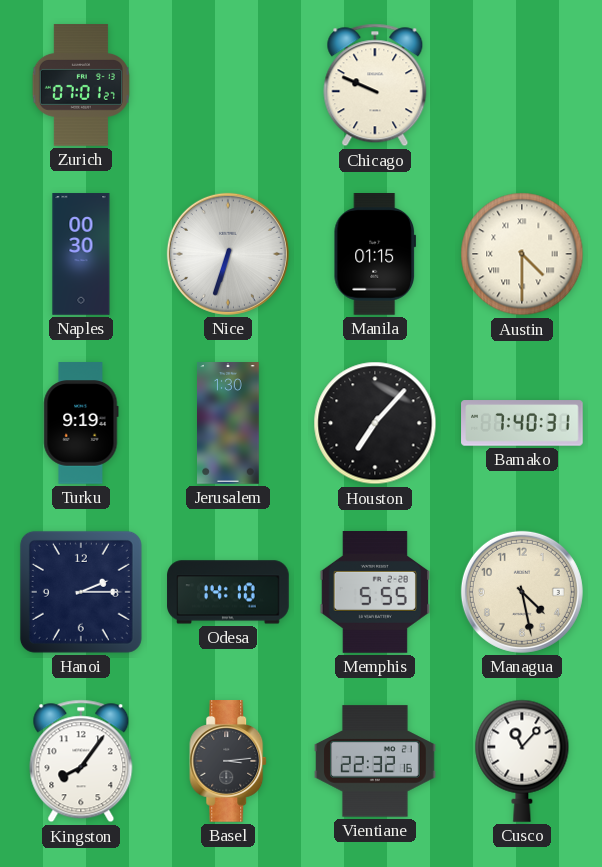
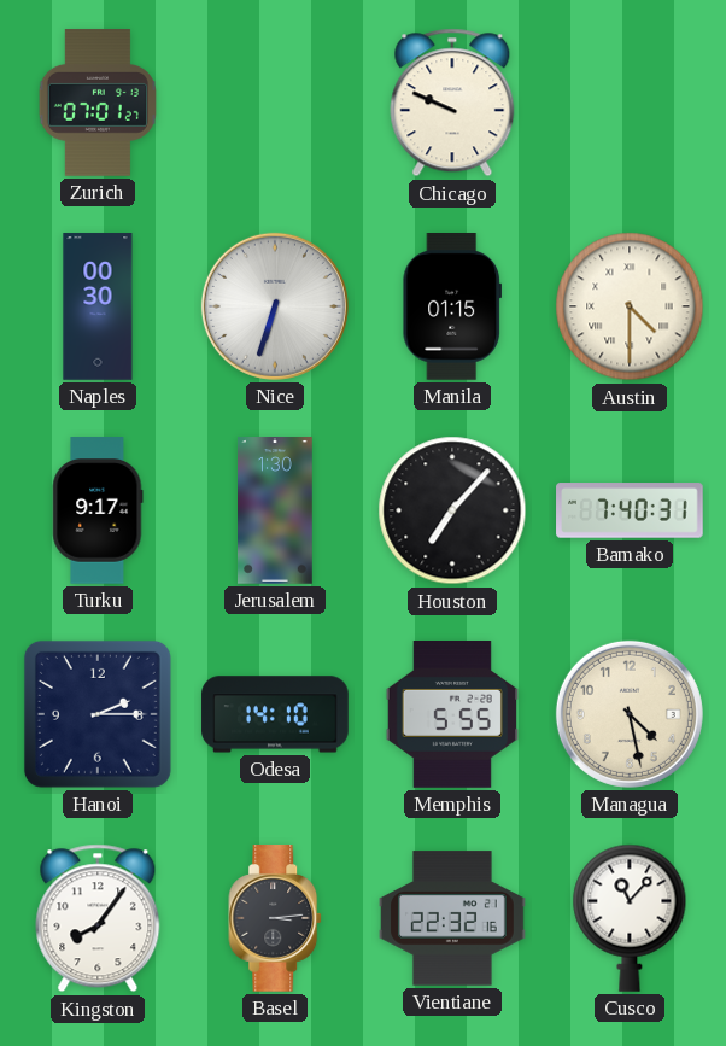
Turku: 9:19 -> 9:17 (98, 510)
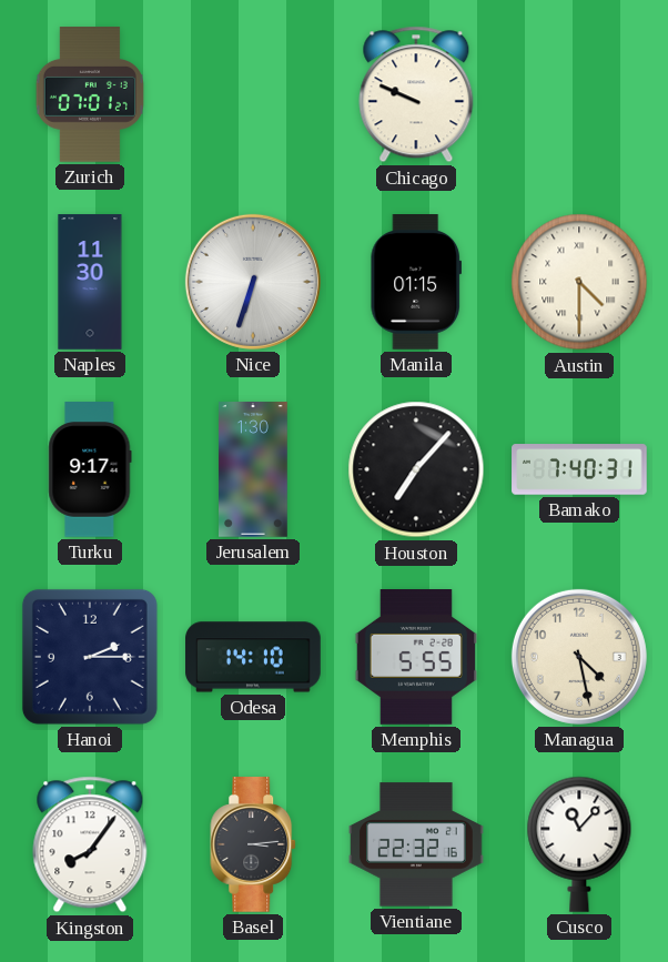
Naples: 00:30 -> 11:30 (90, 282)
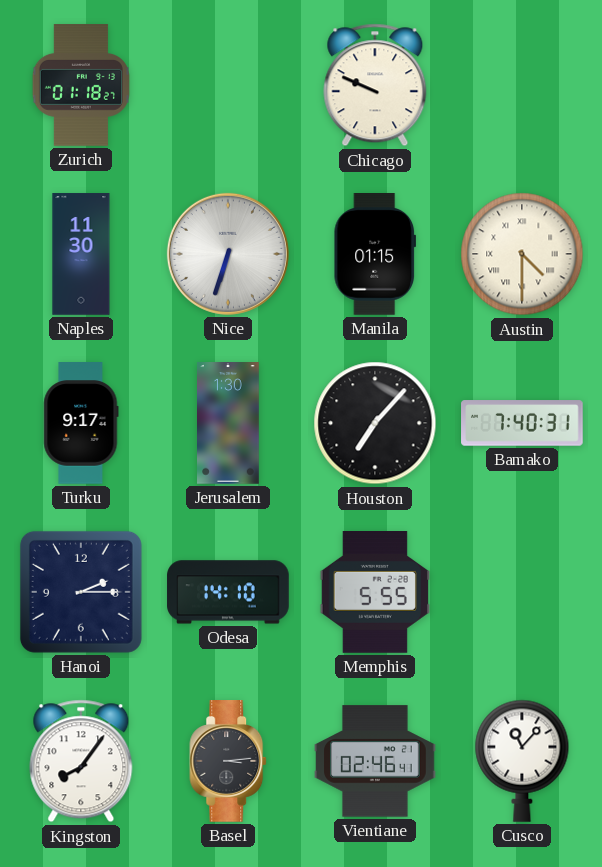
Zurich: 07:01 -> 01:18 (81, 85)
Managua: 4:28 -> none (579, 657)
Vientiane: 22:32 -> 02:46 (375, 761)
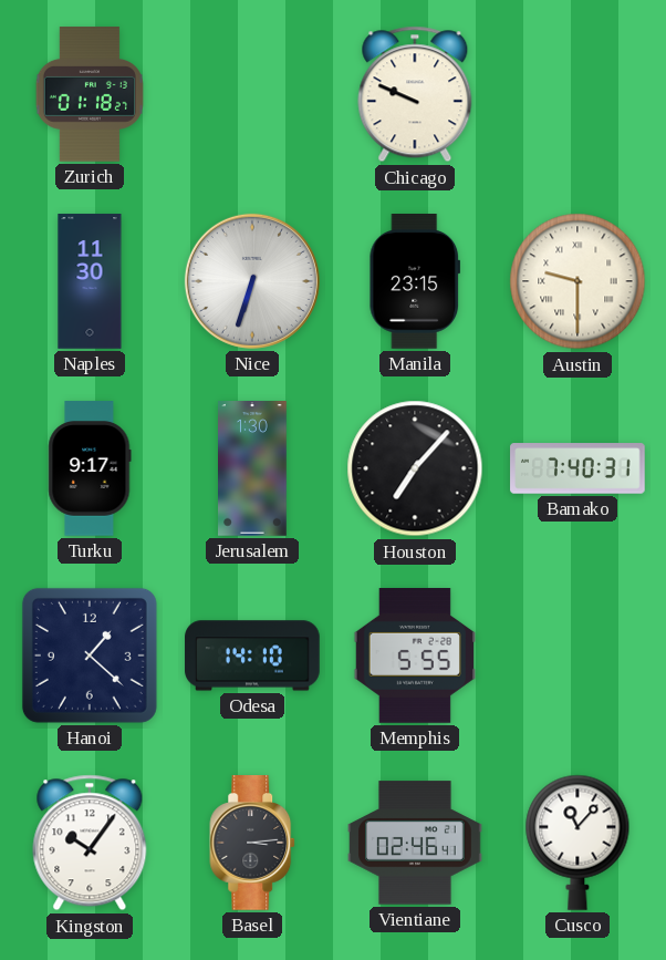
Manila: 01:15 -> 23:15 (414, 282)
Austin: 4:30 -> 9:30 (577, 281)
Hanoi: 2:15 -> 1:22 (90, 656)
Kingston: 8:06 -> 10:06 (90, 843)
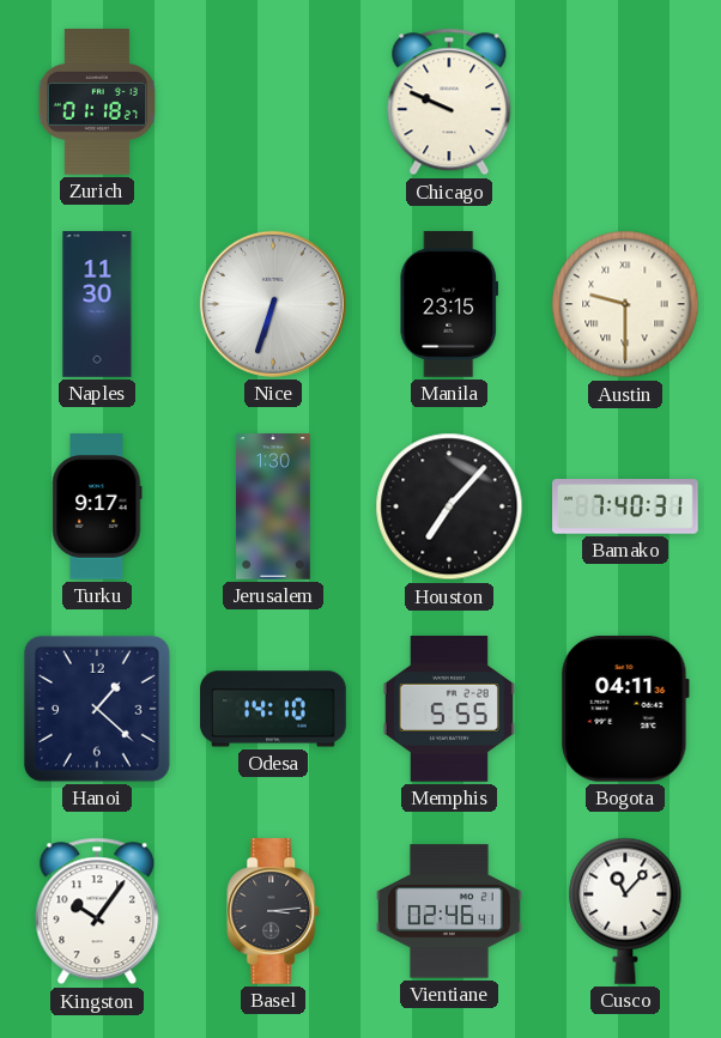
Bogota: none -> 04:11 (625, 709)
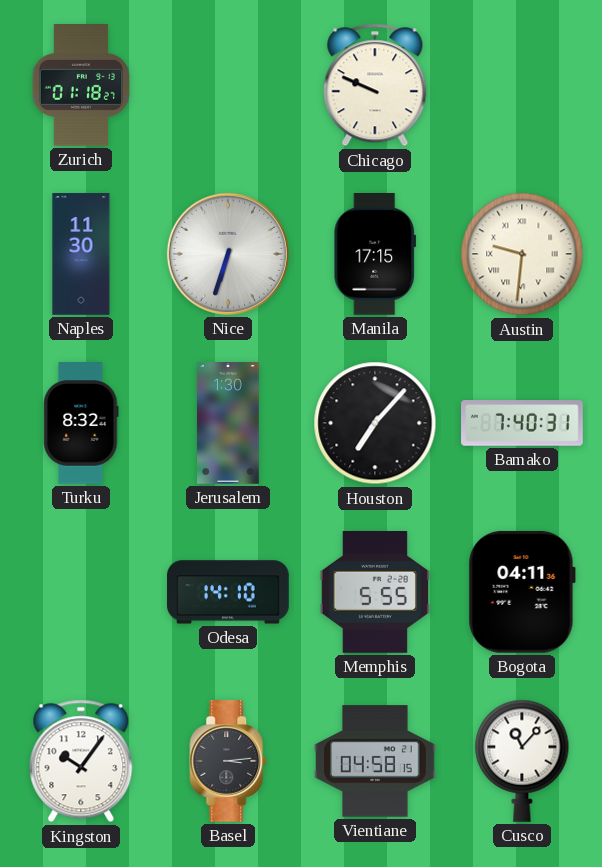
Manila: 23:15 -> 17:15 (374, 255)
Austin: 9:30 -> 9:31 (522, 254)
Turku: 9:17 -> 8:32 (81, 423)
Hanoi: 1:22 -> none (97, 709)
Vientiane: 02:46 -> 04:58 (375, 761)
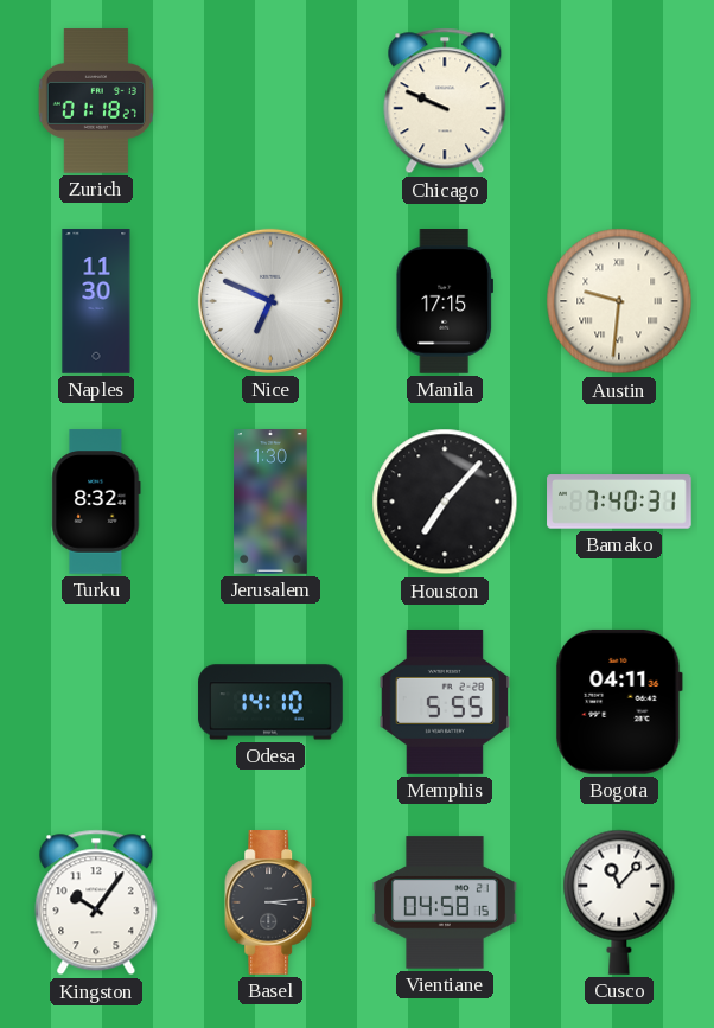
Nice: 6:33 -> 6:49 (270, 301)
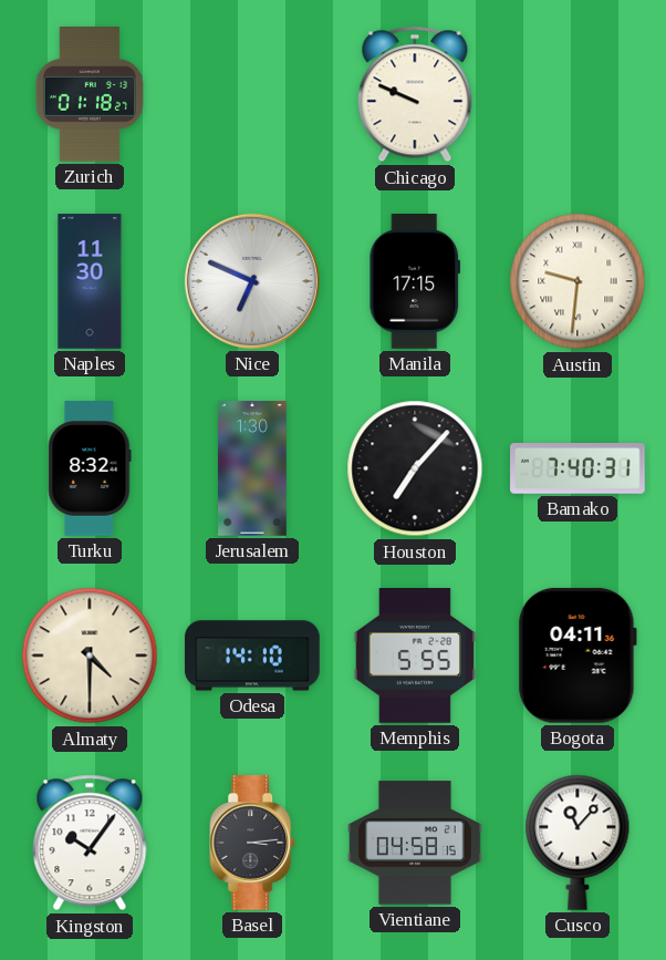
Almaty: none -> 4:30 (90, 656)
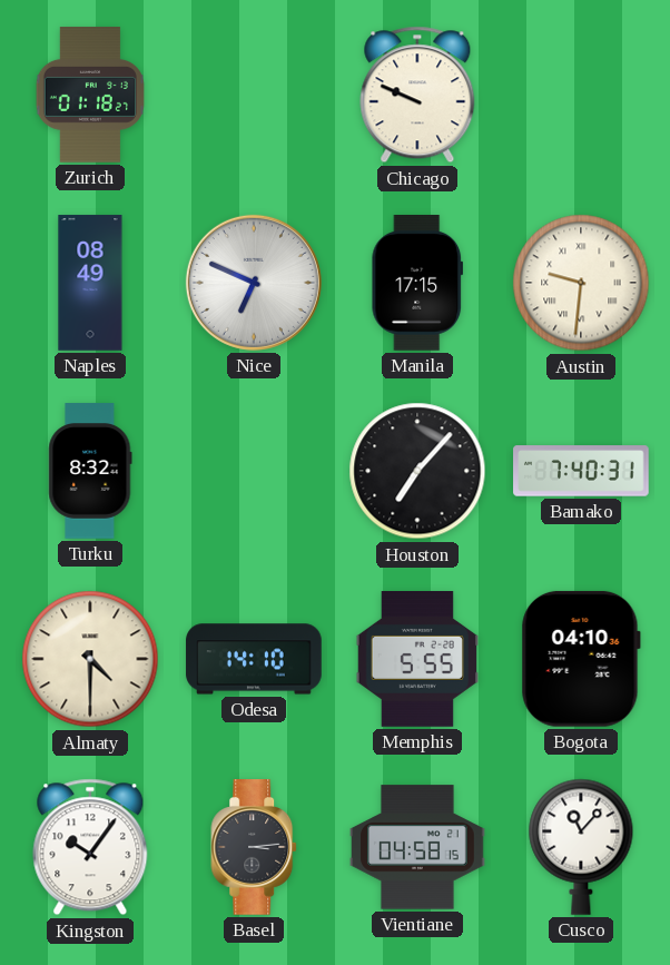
Naples: 11:30 -> 08:49 (90, 283)
Jerusalem: 1:30 -> none (253, 468)
Bogota: 04:11 -> 04:10 (581, 659)
